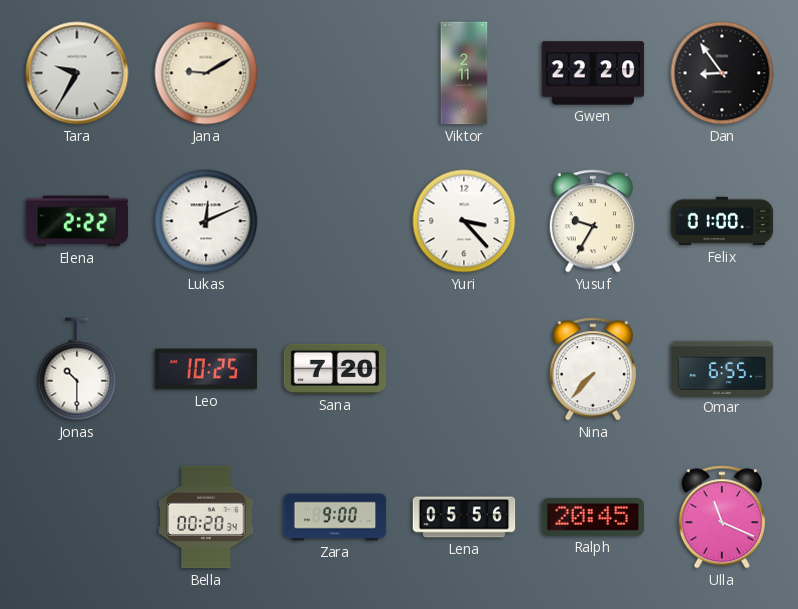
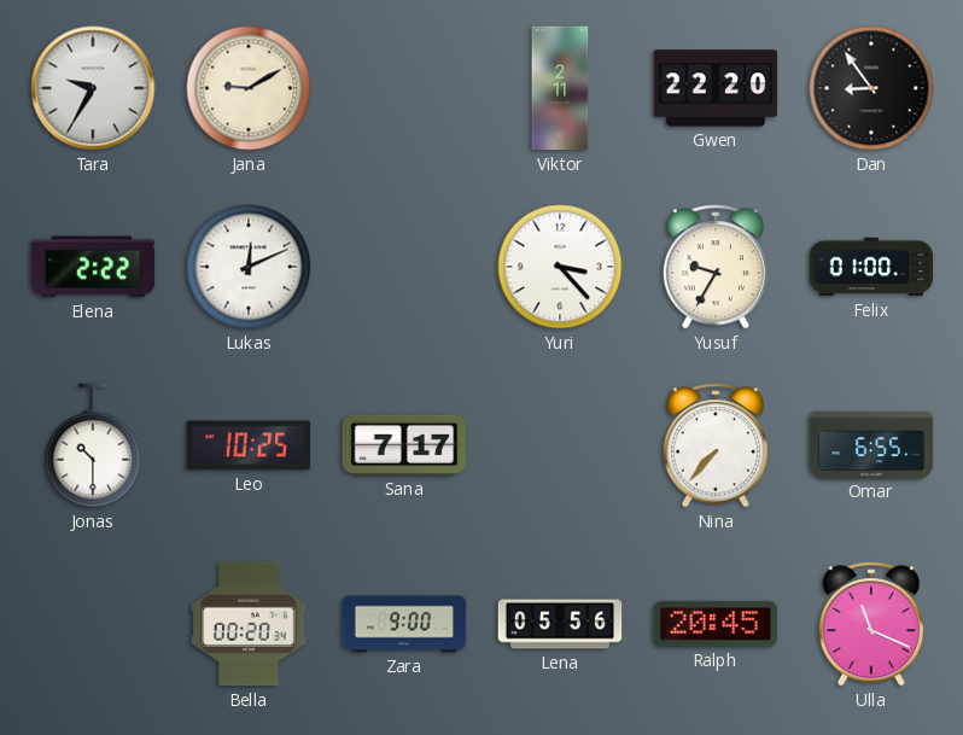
Sana: 7:20 -> 7:17 (404, 445)
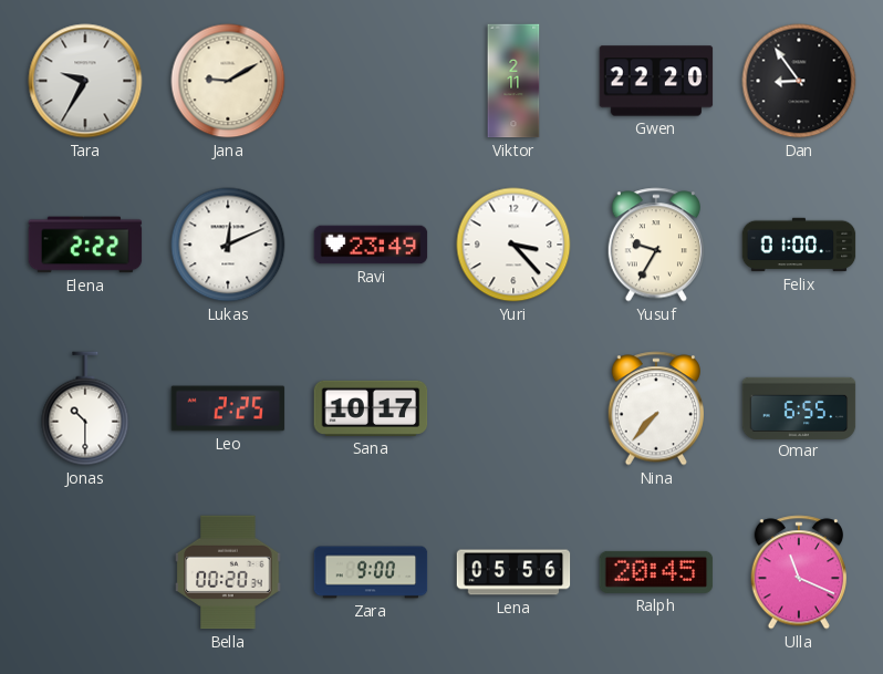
Ravi: none -> 23:49 (371, 245)
Leo: 10:25 -> 2:25 (228, 408)
Sana: 7:17 -> 10:17 (371, 408)
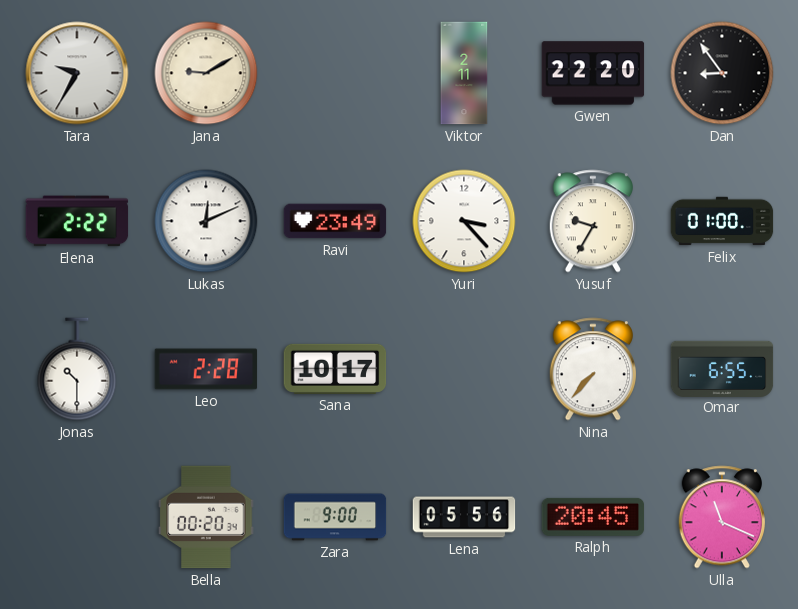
Leo: 2:25 -> 2:28 (206, 369)
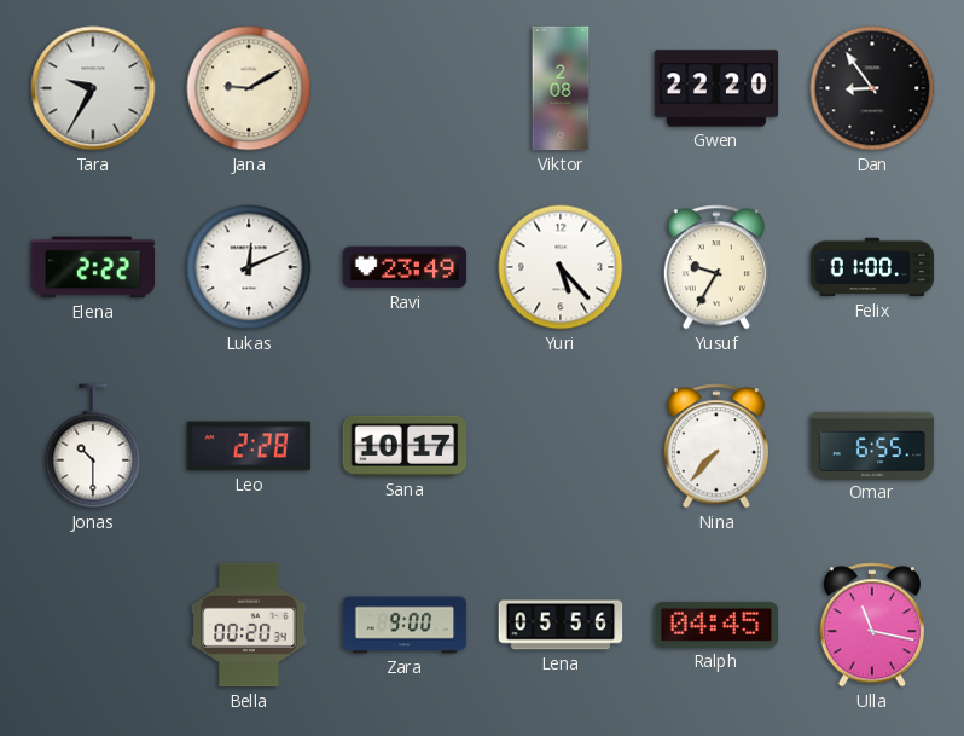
Viktor: 2:11 -> 2:08 (561, 88)
Yuri: 3:23 -> 5:23 (561, 267)
Ralph: 20:45 -> 04:45 (716, 625)
Ulla: 11:19 -> 11:17 (871, 625)
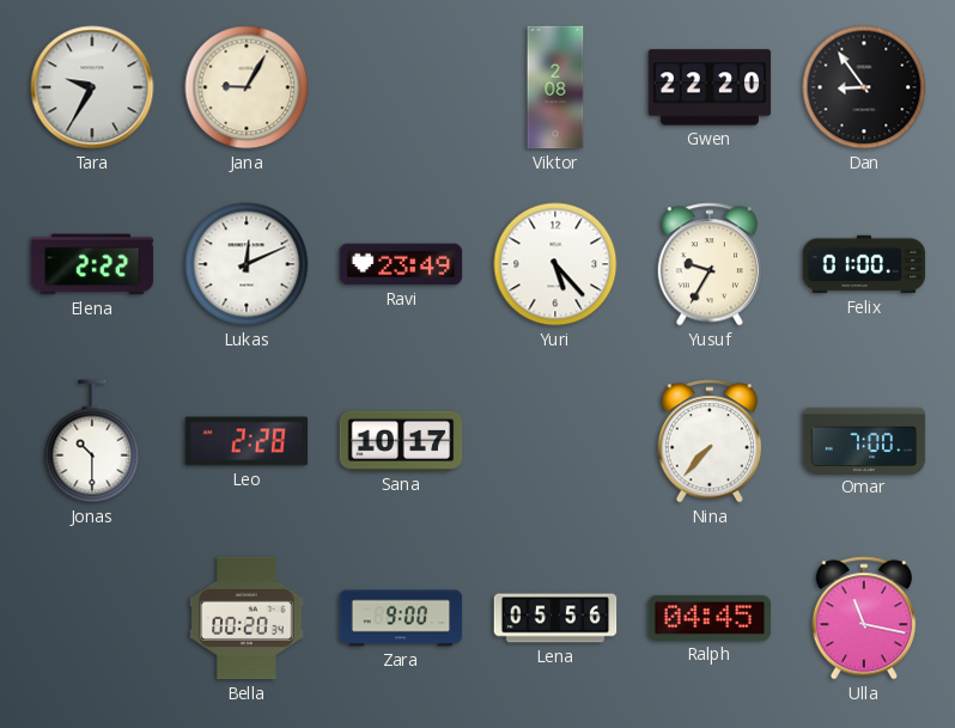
Jana: 9:10 -> 9:05 (247, 87)
Omar: 6:55 -> 7:00 (864, 440)
